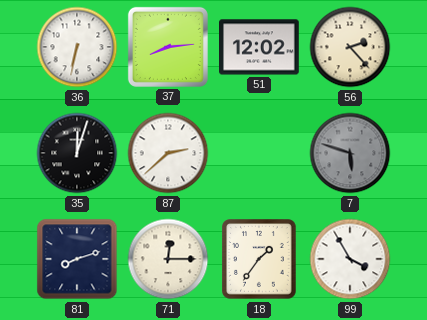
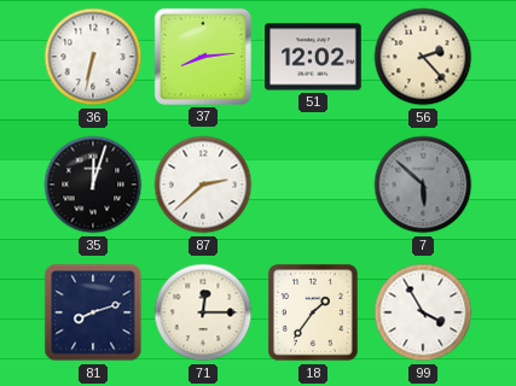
7: 5:48 -> 5:52 (423, 185)
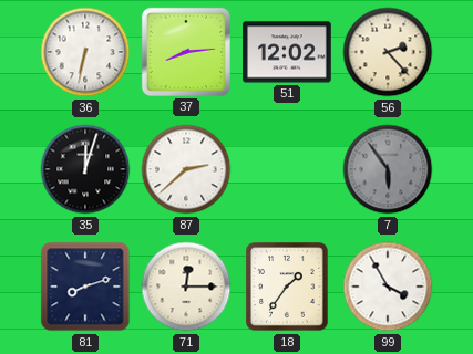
7: 5:52 -> 5:54 (388, 169)
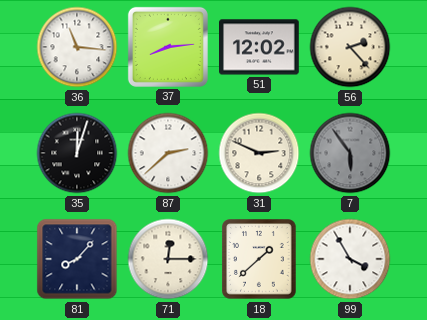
36: 6:32 -> 11:16 (77, 47)
31: none -> 2:49 (259, 153)
81: 8:12 -> 8:07 (77, 259)
18: 1:36 -> 1:38 (260, 259)
